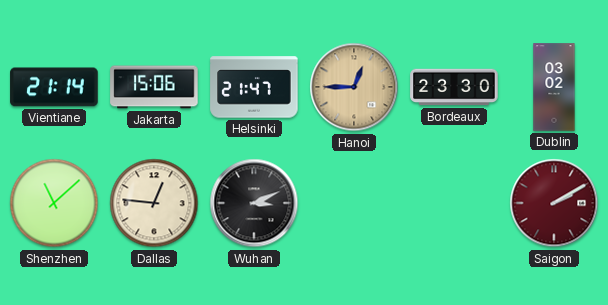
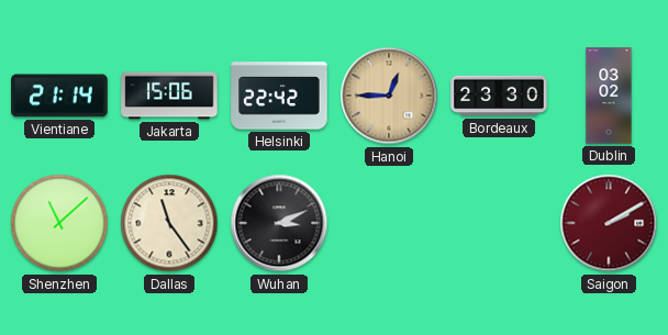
Helsinki: 21:47 -> 22:42 (279, 96)
Dallas: 12:46 -> 11:24 (169, 223)
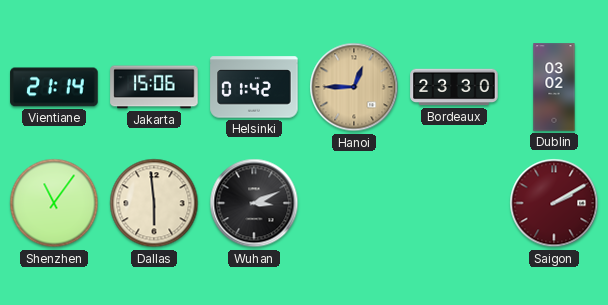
Helsinki: 22:42 -> 01:42 (254, 87)
Shenzhen: 11:08 -> 11:06 (54, 203)
Dallas: 11:24 -> 5:59 (154, 203)
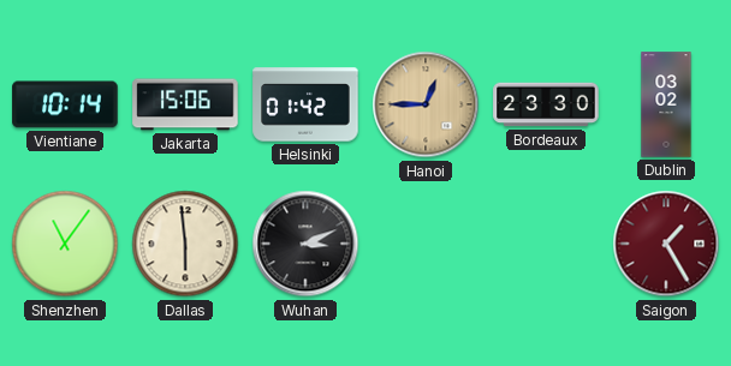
Vientiane: 21:14 -> 10:14 (65, 104)
Saigon: 2:10 -> 1:25 (666, 244)
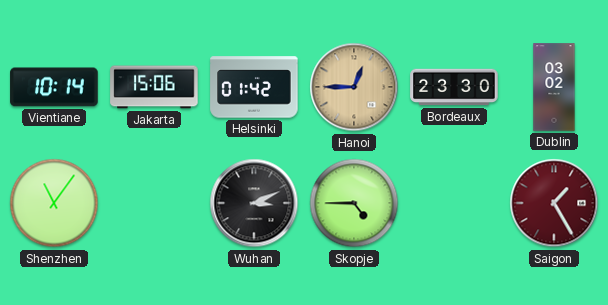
Dallas: 5:59 -> none (185, 244)
Skopje: none -> 4:45 (354, 203)
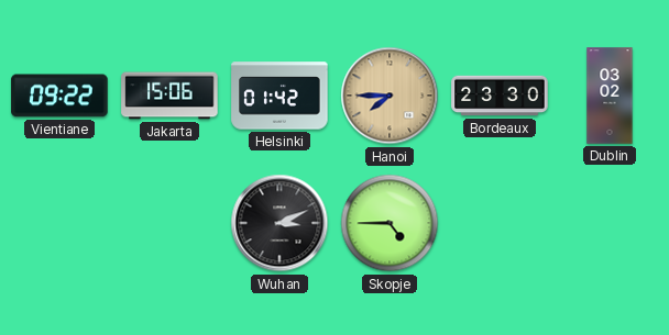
Vientiane: 10:14 -> 09:22 (59, 96)
Hanoi: 12:45 -> 7:45 (390, 96)
Shenzhen: 11:06 -> none (54, 203)
Saigon: 1:25 -> none (554, 203)
